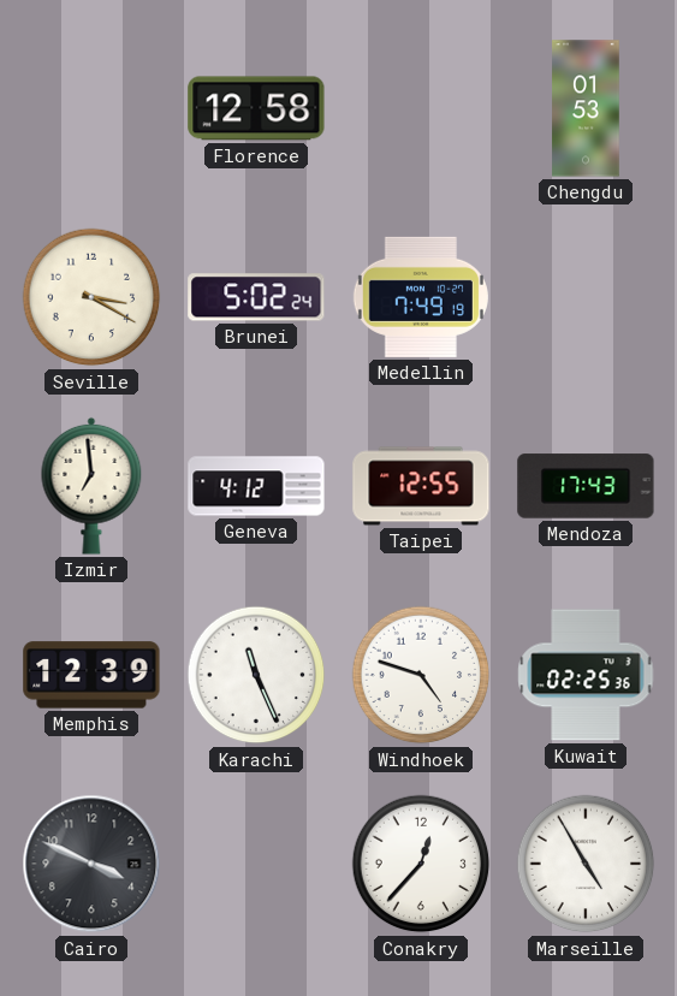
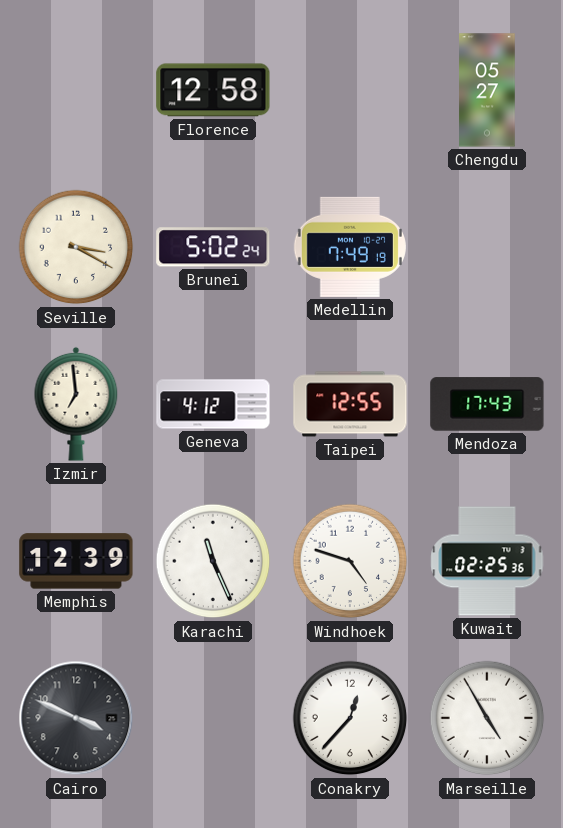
Chengdu: 01:53 -> 05:27 (487, 90)
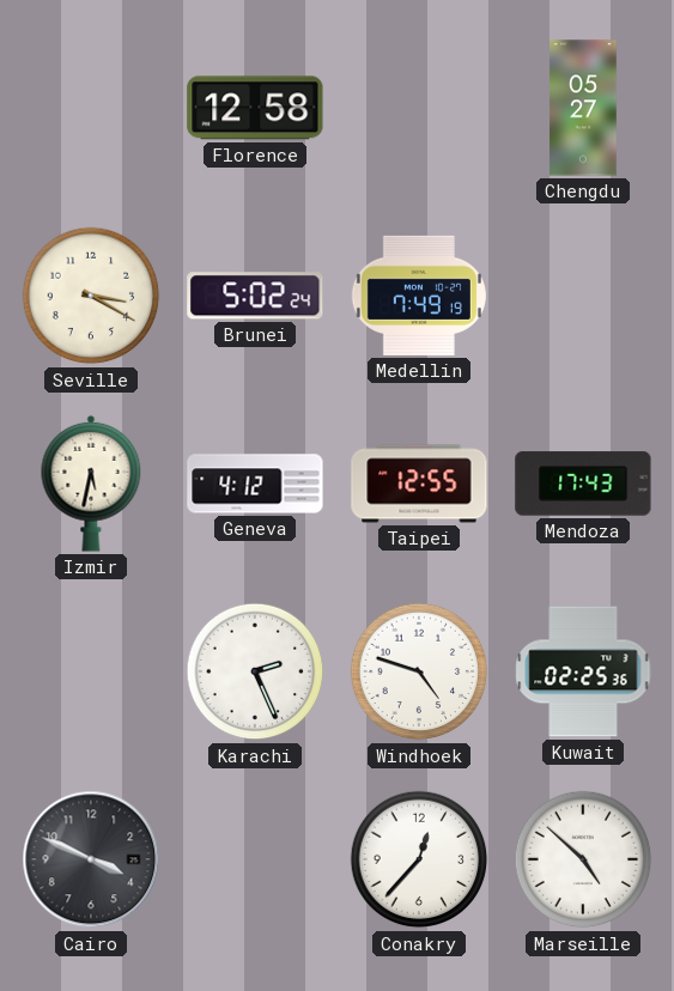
Izmir: 6:59 -> 5:32 (91, 484)
Memphis: 12:39 -> none (76, 561)
Karachi: 11:26 -> 2:26 (255, 671)
Marseille: 4:55 -> 4:52 (583, 859)
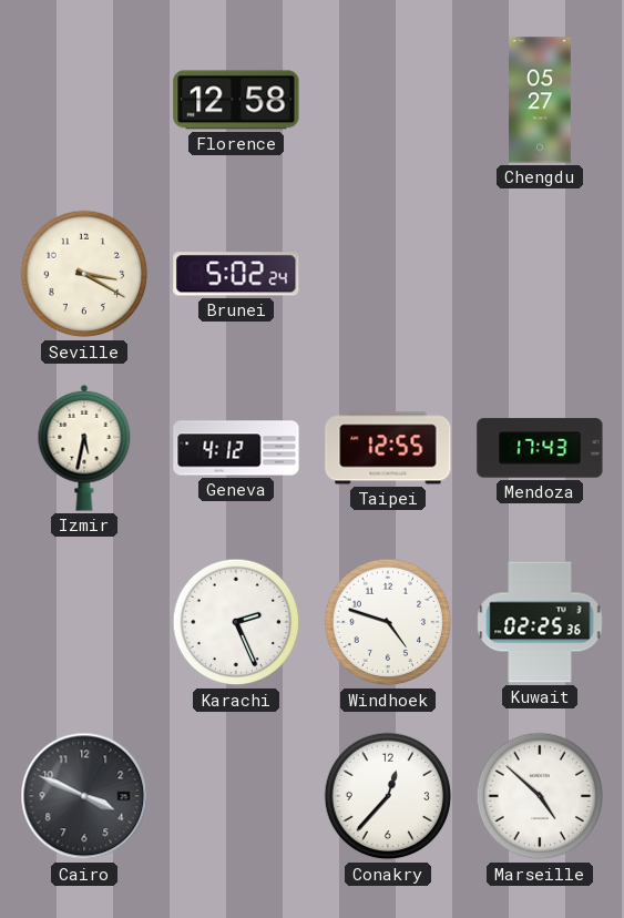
Medellin: 7:49 -> none (419, 296)
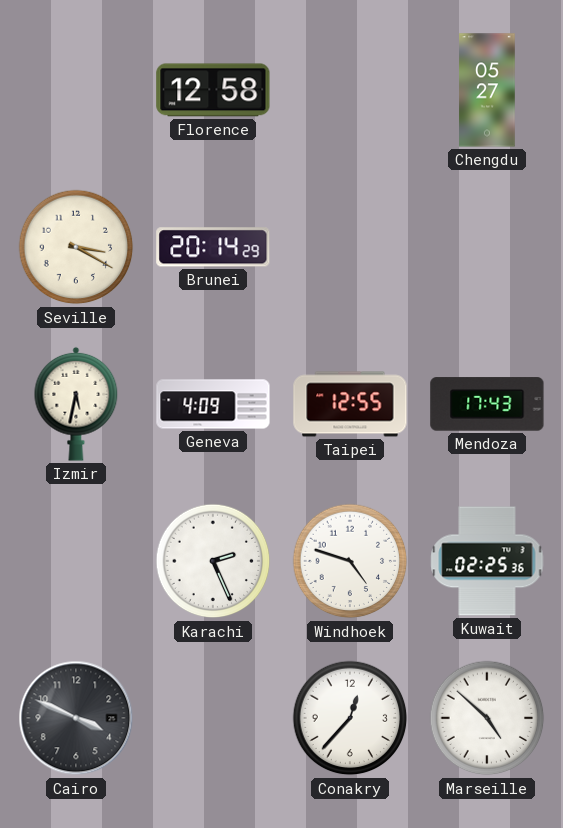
Brunei: 5:02 -> 20:14 (213, 247)
Geneva: 4:12 -> 4:09 (213, 404)
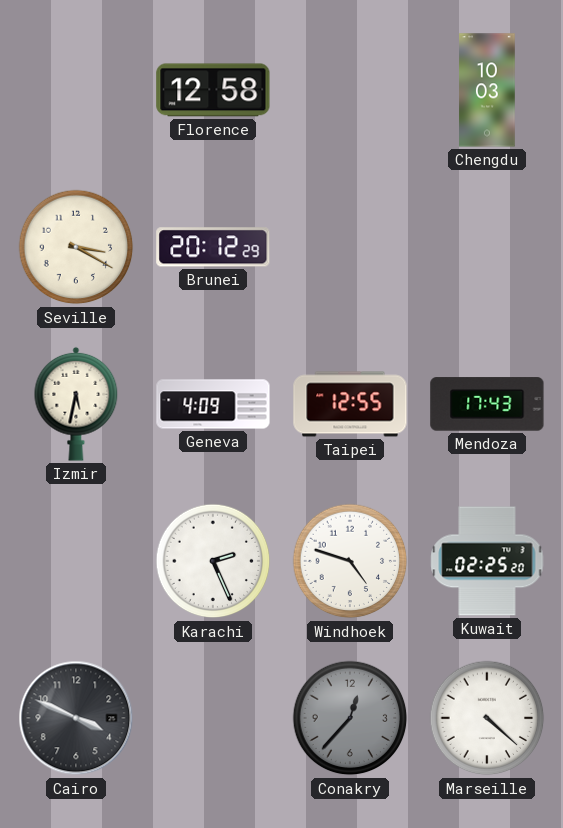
Chengdu: 05:27 -> 10:03 (487, 90)
Brunei: 20:14 -> 20:12 (213, 247)
Kuwait: 02:25:36 -> 02:25:20 (487, 561)
Conakry dial: white -> grey (350, 718)
Marseille: 4:52 -> 4:22 (487, 718)
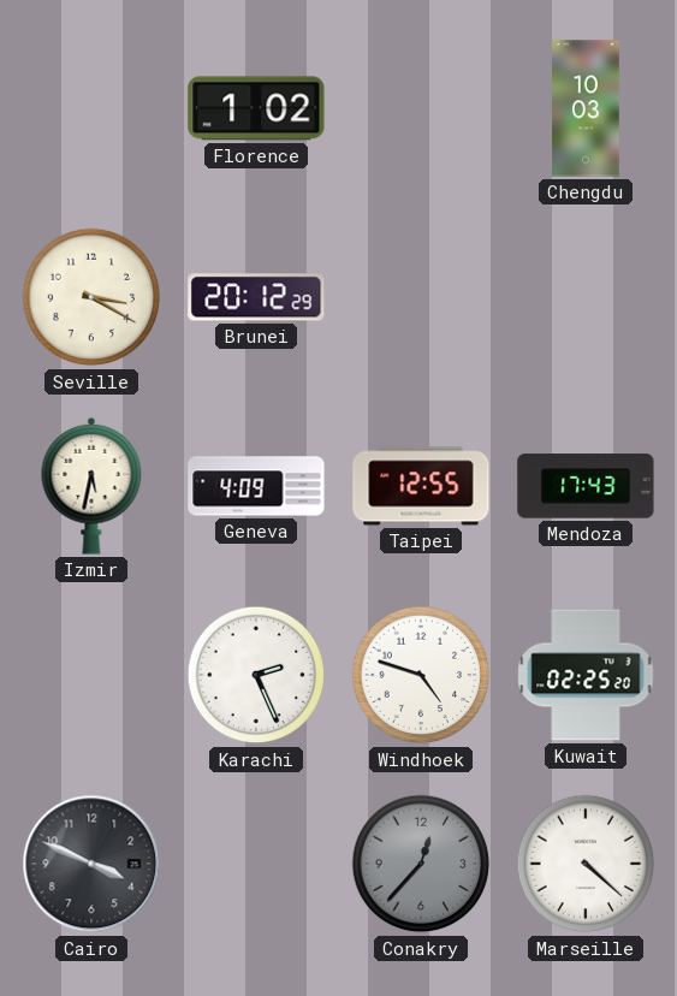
Florence: 12:58 -> 1:02 (256, 108)
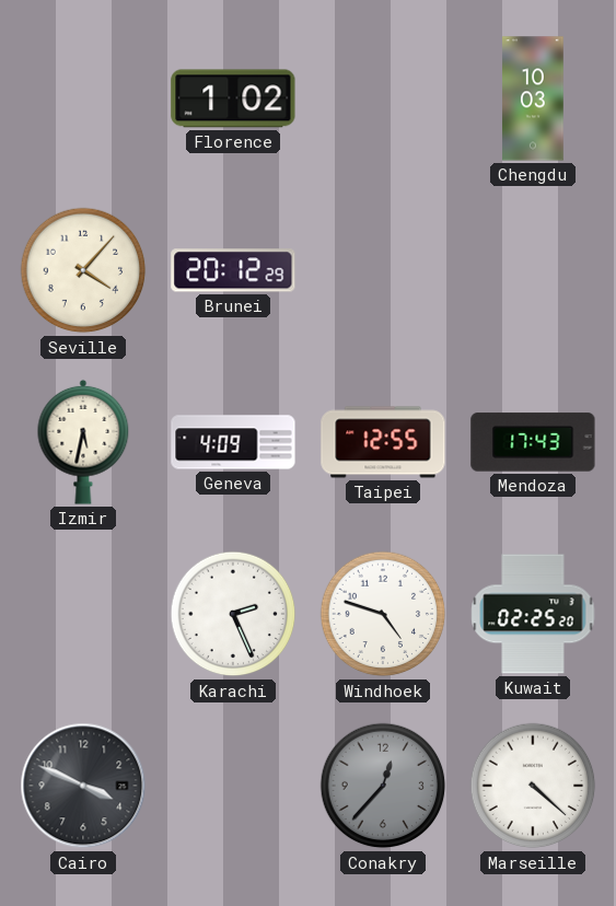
Seville: 3:20 -> 4:07 (83, 270)
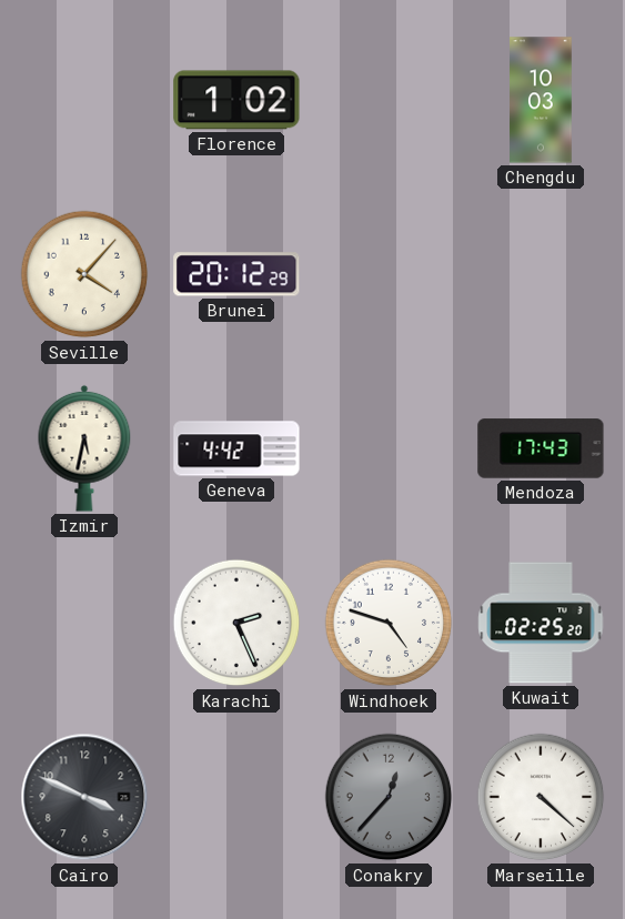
Geneva: 4:09 -> 4:42 (236, 448)
Taipei: 12:55 -> none (383, 442)
